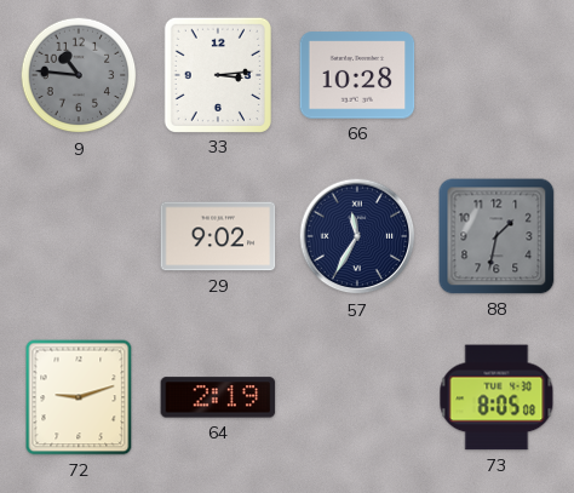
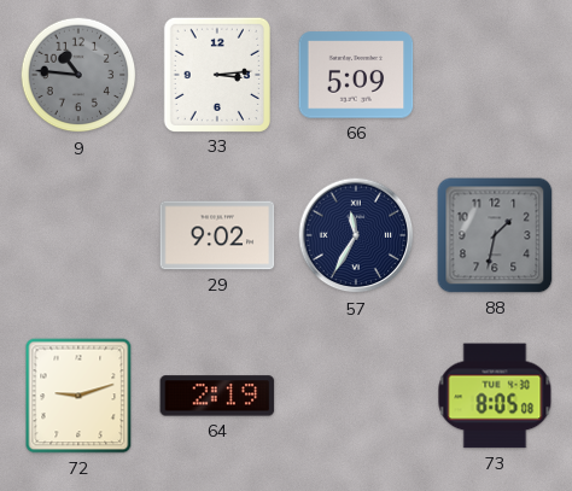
66: 10:28 -> 5:09 (356, 75)
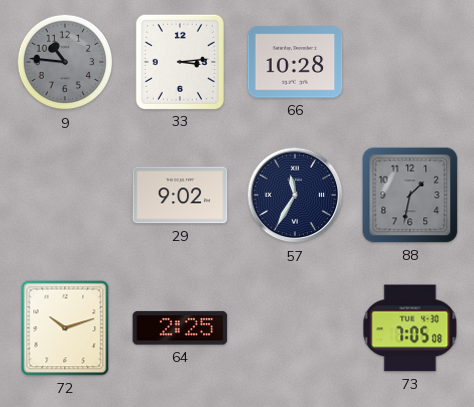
66: 5:09 -> 10:28 (295, 62)
72: 9:12 -> 10:12 (65, 328)
64: 2:19 -> 2:25 (180, 328)
73: 8:05 -> 7:05 (410, 328)
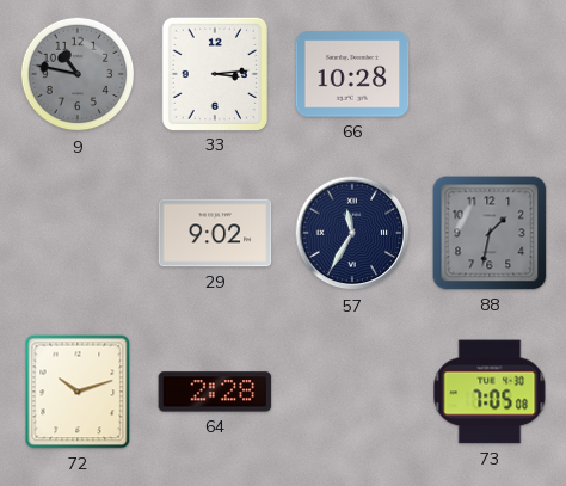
9: 10:46 -> 10:47 (78, 74)
64: 2:25 -> 2:28 (215, 392)
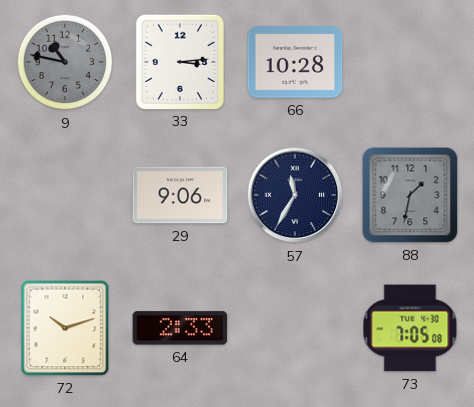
29: 9:02 -> 9:06 (180, 195)
64: 2:28 -> 2:33 (180, 328)
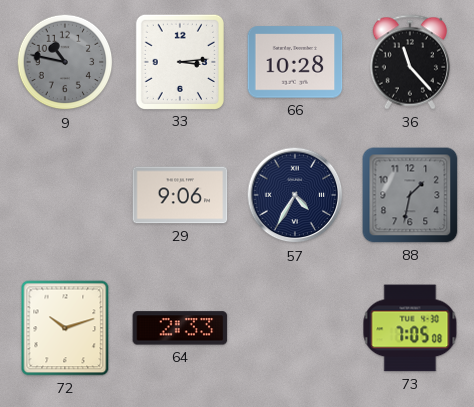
36: none -> 11:23 (410, 62)
57: 11:35 -> 4:35 (295, 195)
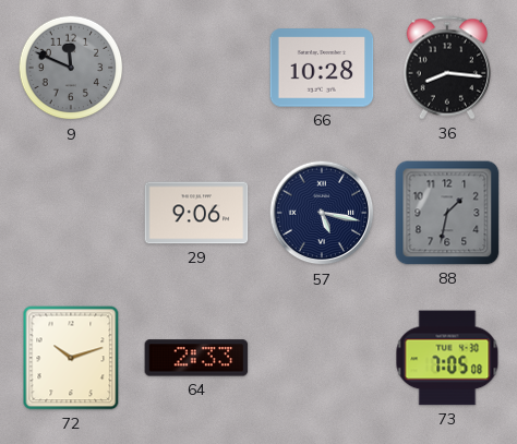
9: 10:47 -> 11:49 (71, 68)
33: 3:14 -> none (180, 61)
36: 11:23 -> 8:16 (447, 68)
57: 4:35 -> 5:17 (322, 213)
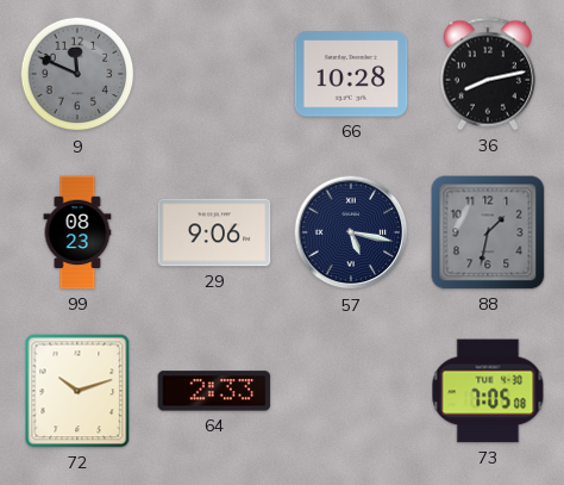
36: 8:16 -> 8:13 (488, 74)
99: none -> 08:23 (77, 232)
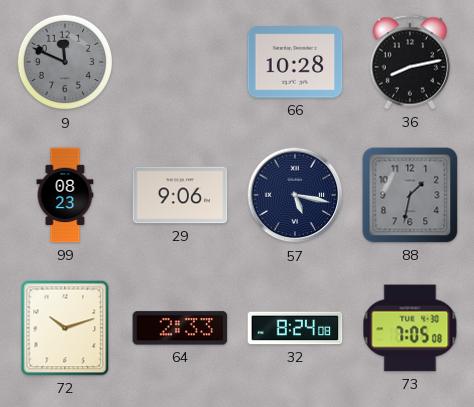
32: none -> 8:24 (295, 328)
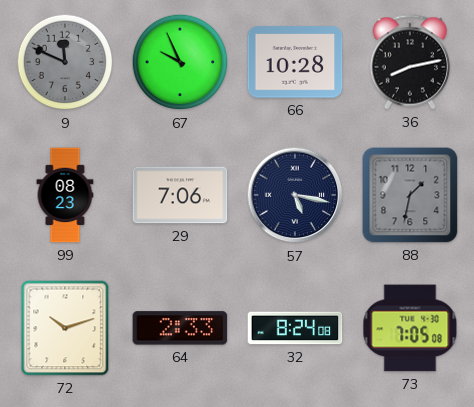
67: none -> 9:56 (180, 62)
29: 9:06 -> 7:06 (180, 195)
